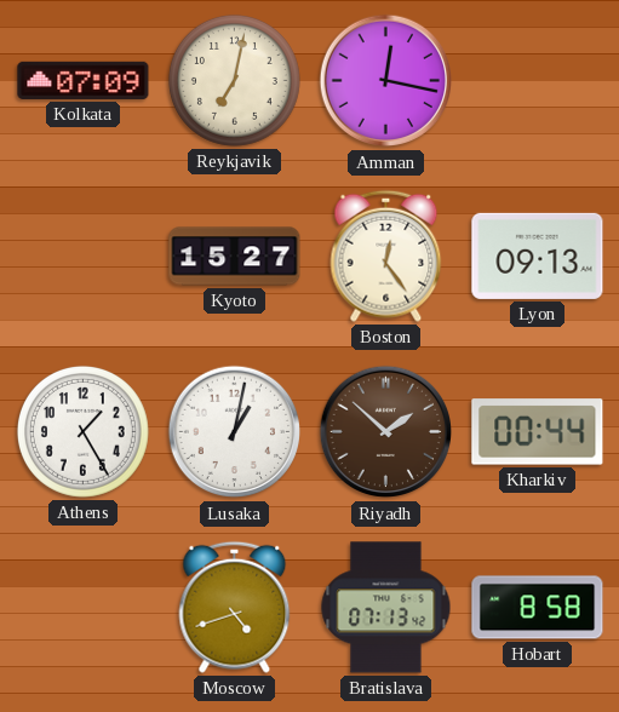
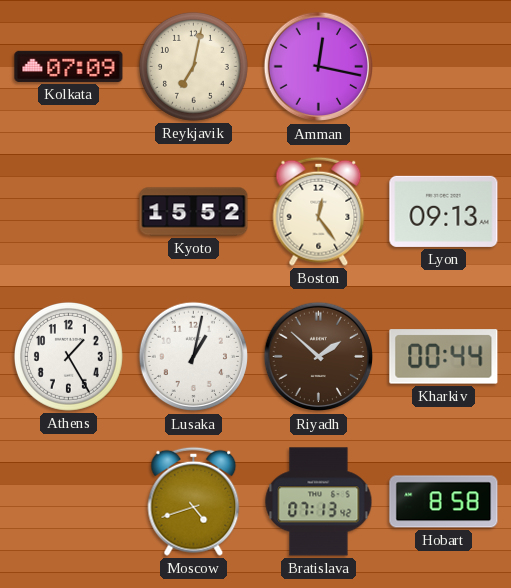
Kyoto: 15:27 -> 15:52 (194, 212)
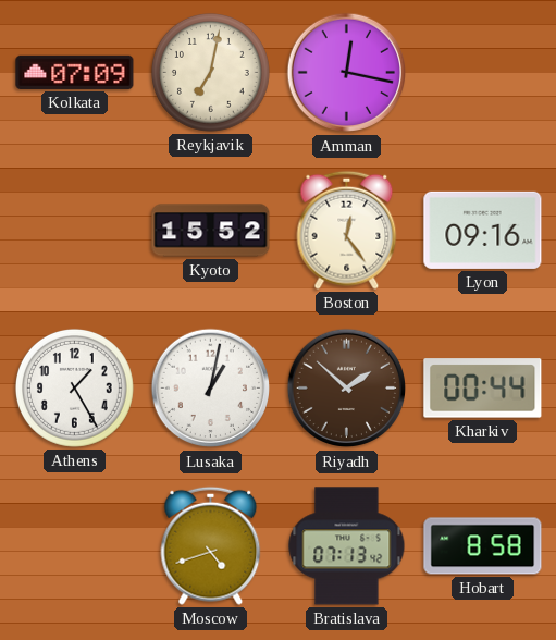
Lyon: 09:13 -> 09:16 (483, 230)
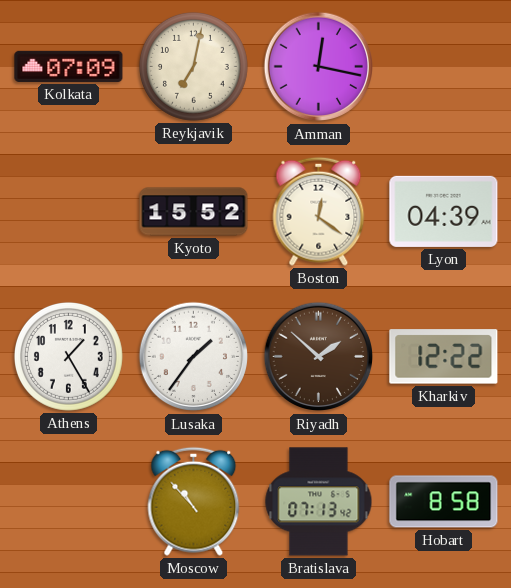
Boston: 12:24 -> 12:21 (319, 211)
Lyon: 09:16 -> 04:39 (444, 211)
Lusaka: 1:02 -> 1:36 (194, 357)
Kharkiv: 00:44 -> 12:22 (444, 357)
Moscow: 4:42 -> 10:53 (194, 501)
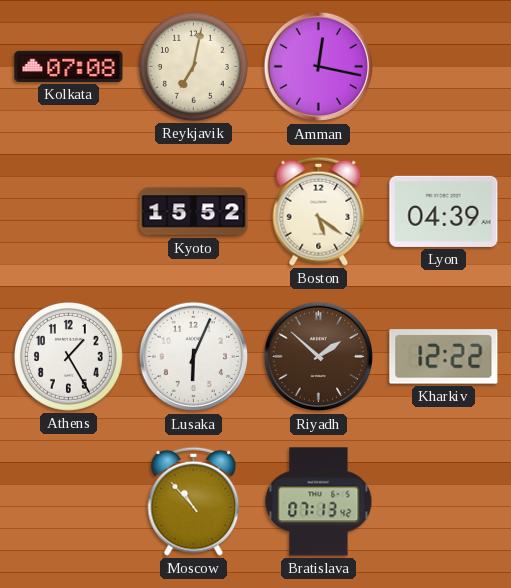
Kolkata: 07:09 -> 07:08 (69, 66)
Boston: 12:21 -> 5:21 (319, 211)
Lusaka: 1:36 -> 6:04 (194, 357)
Hobart: 8:58 -> none (444, 502)
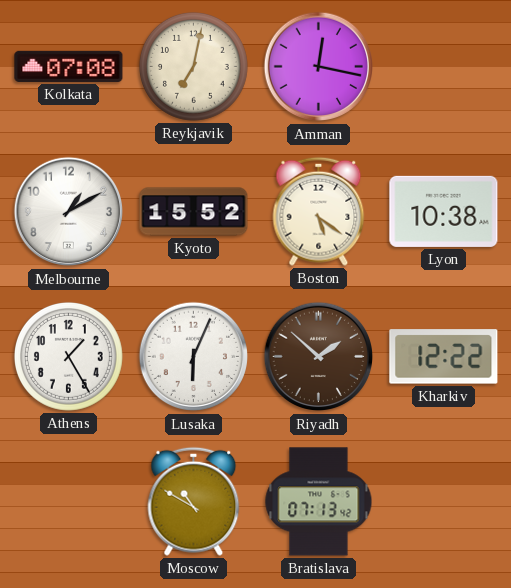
Melbourne: none -> 1:10 (69, 212)
Lyon: 04:39 -> 10:38 (444, 211)
Moscow: 10:53 -> 10:50 (194, 501)
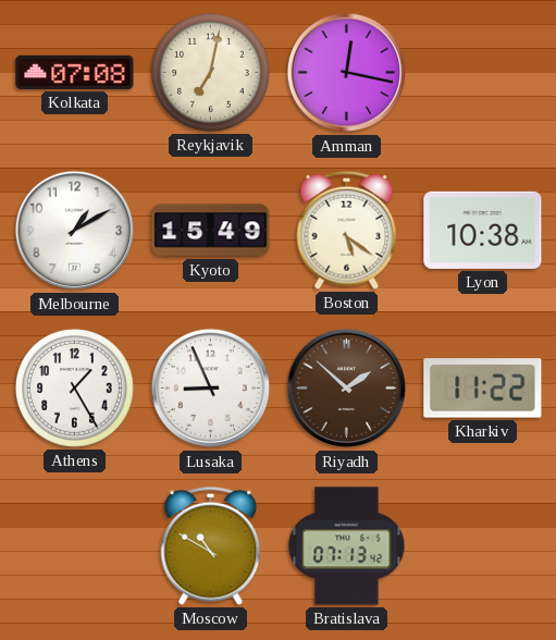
Kyoto: 15:52 -> 15:49 (211, 231)
Lusaka: 6:04 -> 8:56 (211, 389)
Kharkiv: 12:22 -> 11:22 (483, 389)
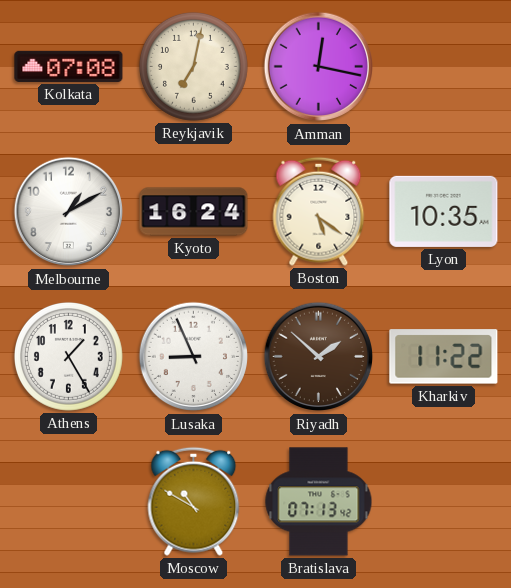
Kyoto: 15:49 -> 16:24 (194, 212)
Lyon: 10:38 -> 10:35 (444, 211)
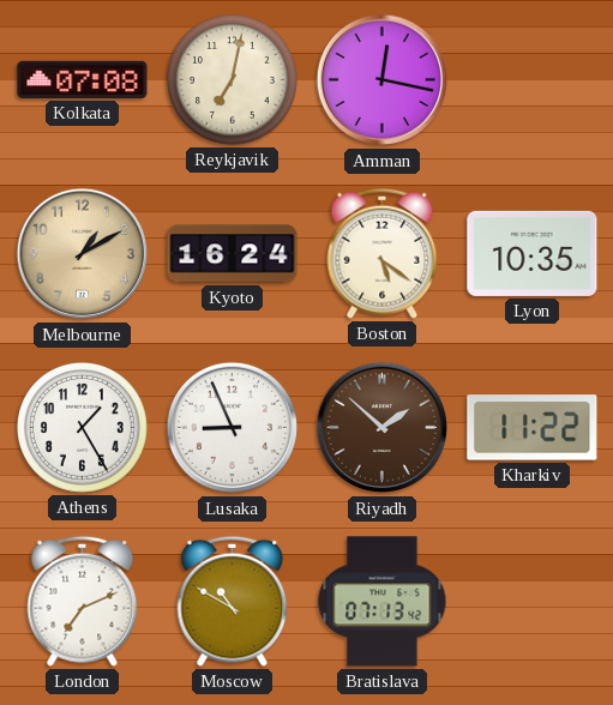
Melbourne dial: white -> champagne (83, 254)
London: none -> 7:11 (83, 601)
